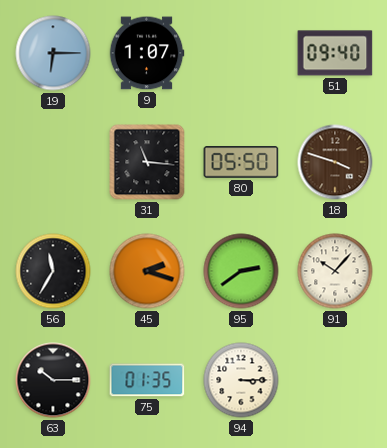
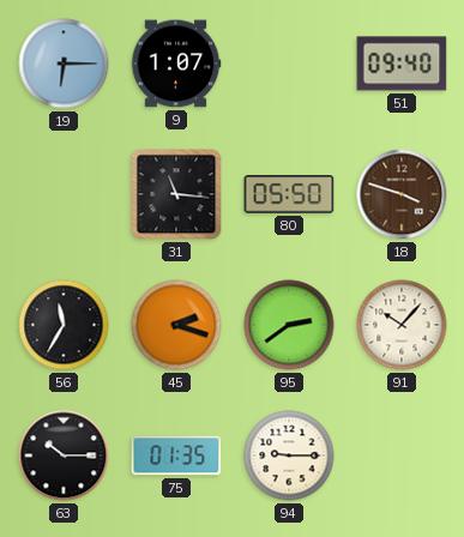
94: 3:15 -> 9:15 (289, 455)
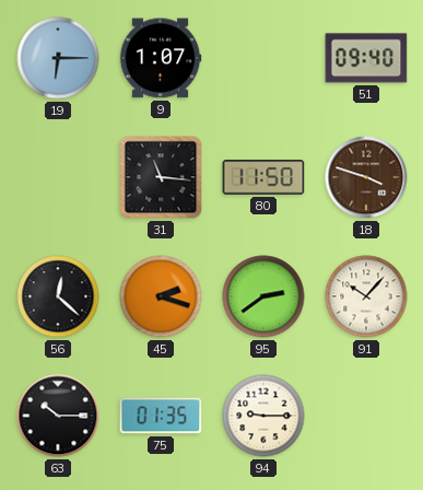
80: 05:50 -> 11:50 (263, 177)
56: 11:35 -> 12:22 (58, 296)
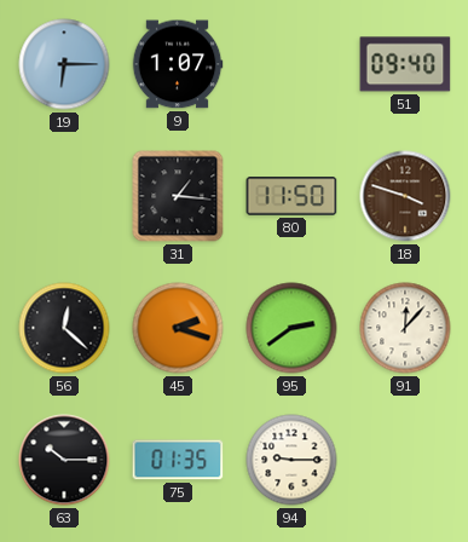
31: 11:16 -> 1:16 (178, 196)
91: 10:07 -> 12:07 (405, 328)
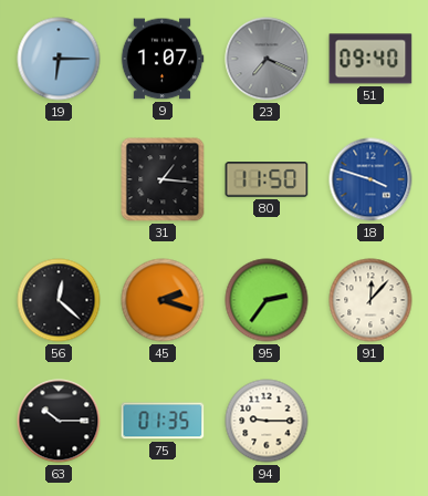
23: none -> 7:19 (267, 59)
18 dial: brown -> blue (370, 179)
95: 2:39 -> 2:36 (267, 300)
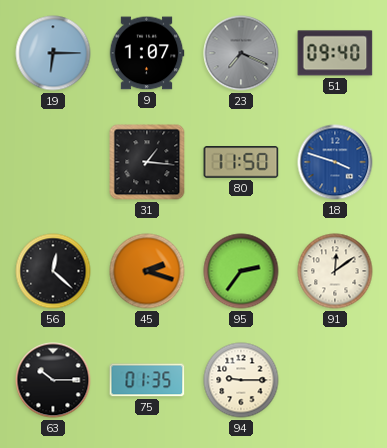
91: 12:07 -> 12:09 (335, 271)
